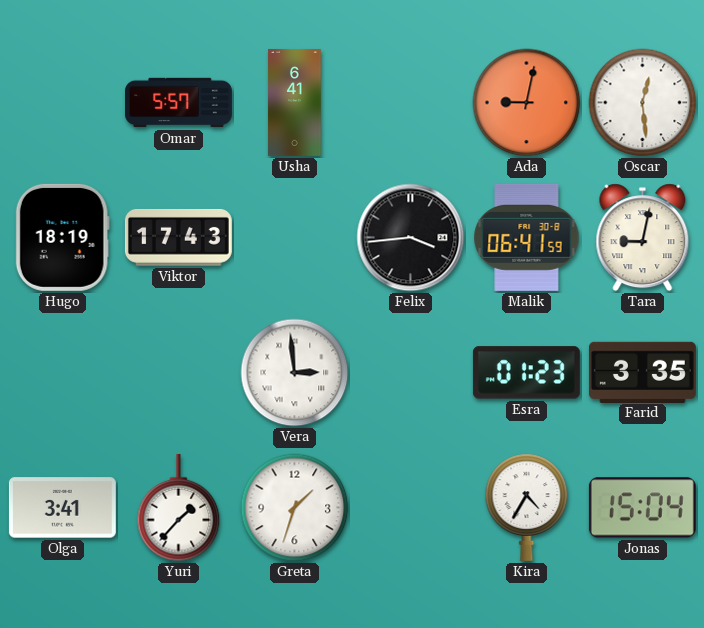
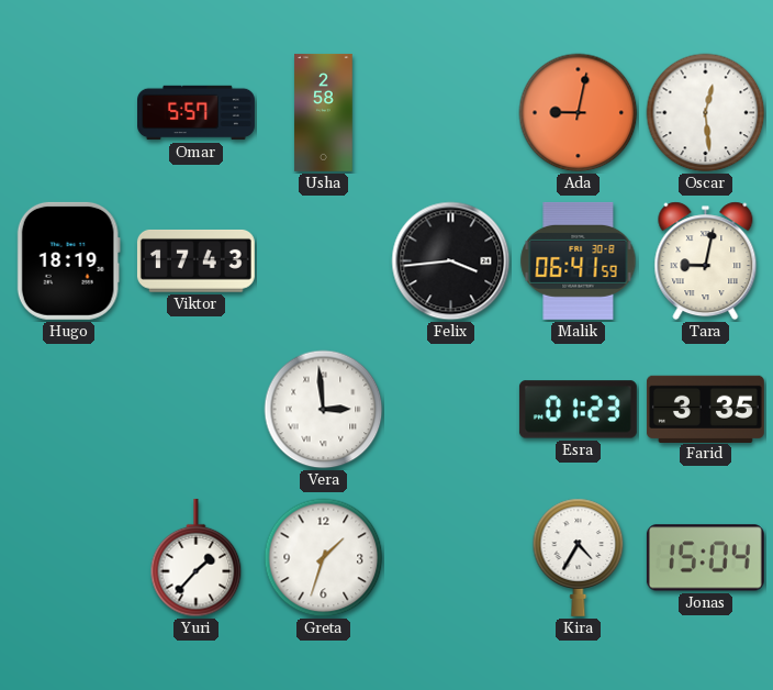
Usha: 6:41 -> 2:58 (324, 112)
Olga: 3:41 -> none (62, 508)
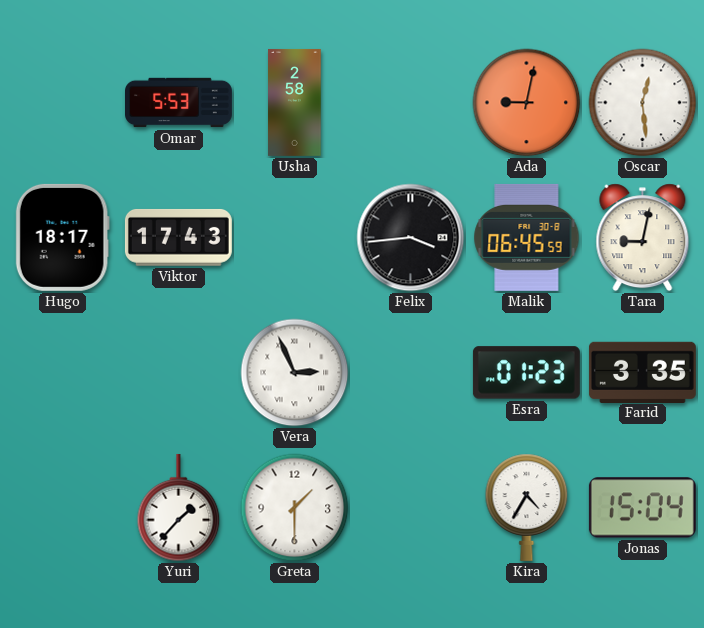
Omar: 5:57 -> 5:53 (179, 103)
Hugo: 18:19 -> 18:17 (62, 237)
Malik: 06:41 -> 06:45 (527, 237)
Vera: 2:59 -> 2:56 (295, 373)
Greta: 1:33 -> 1:30 (295, 508)
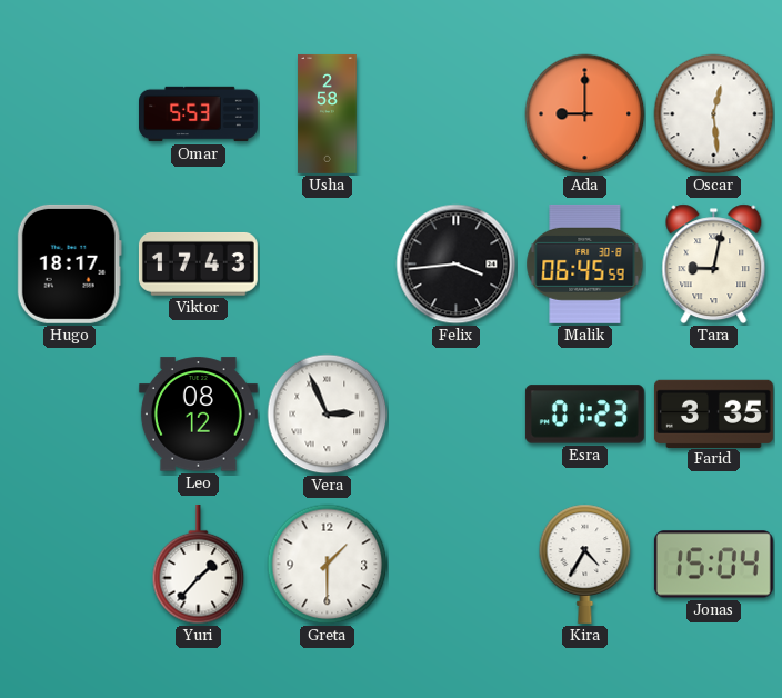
Ada: 9:02 -> 9:00 (585, 114)
Leo: none -> 08:12 (198, 415)
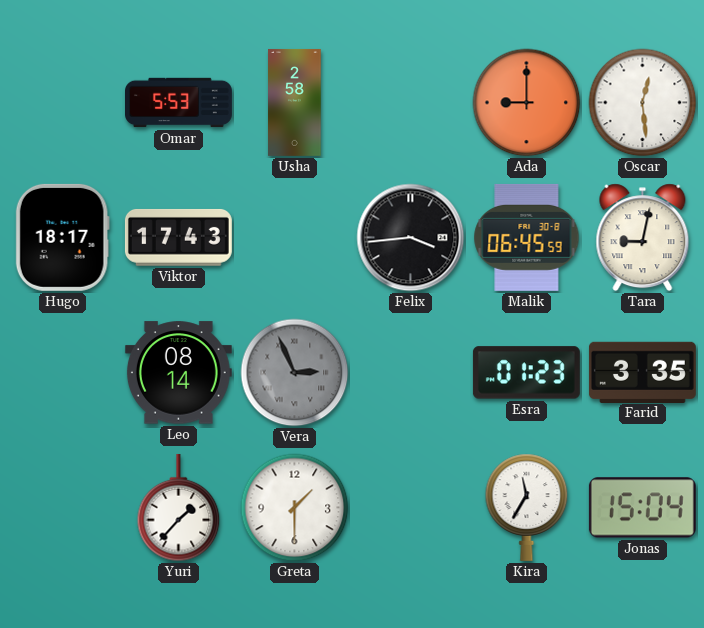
Leo: 08:12 -> 08:14 (178, 373)
Vera dial: white -> grey (295, 373)
Kira: 4:35 -> 11:35 (527, 507)
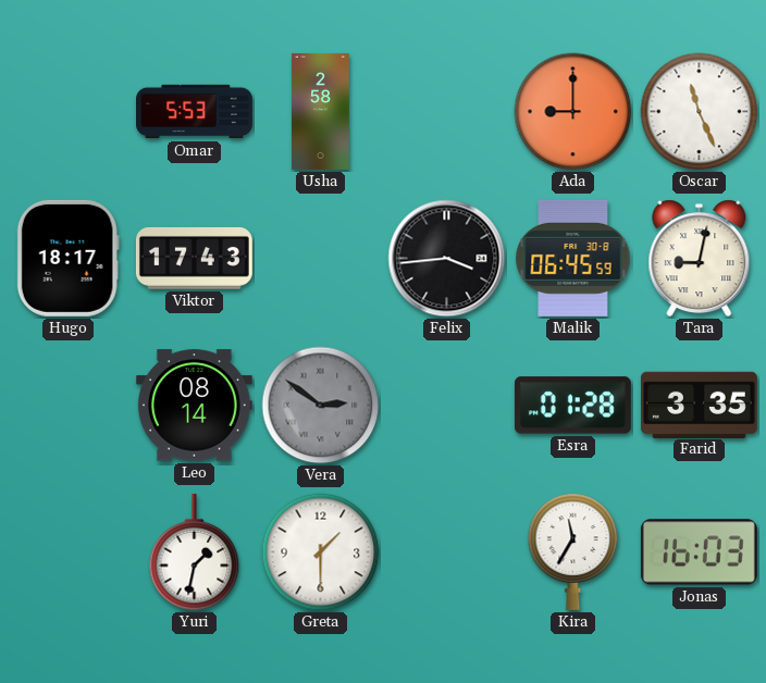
Oscar: 12:29 -> 11:26 (700, 112)
Vera: 2:56 -> 2:51 (321, 406)
Esra: 01:23 -> 01:28 (572, 406)
Yuri: 1:37 -> 1:32 (195, 552)
Jonas: 15:04 -> 16:03 (699, 552)
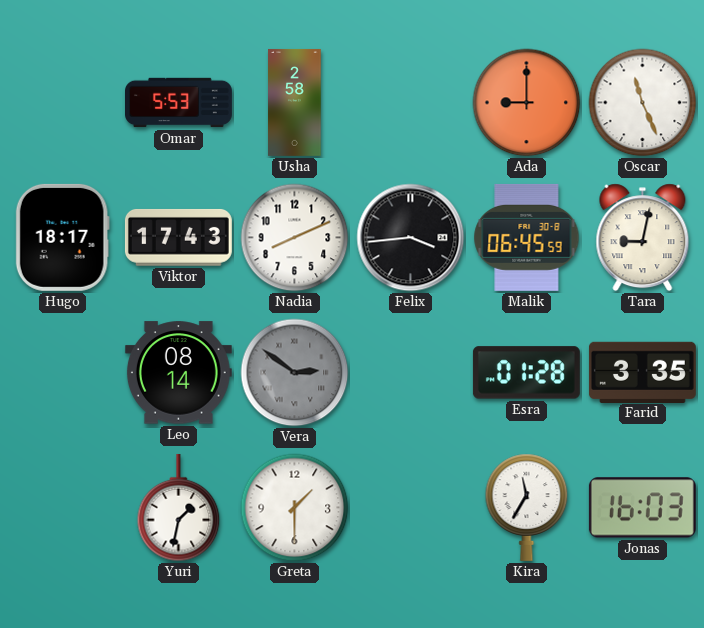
Nadia: none -> 8:11 (295, 238)
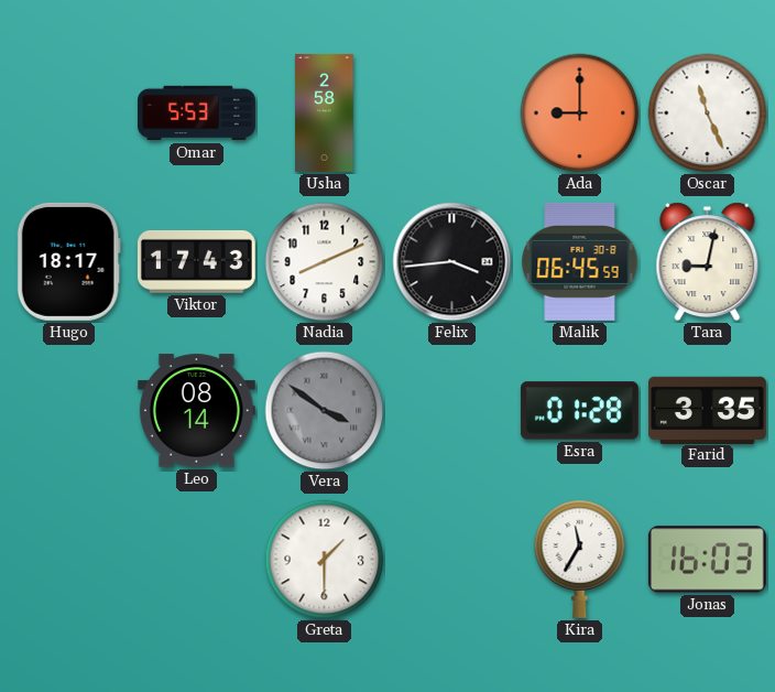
Vera: 2:51 -> 3:51 (325, 411)
Yuri: 1:32 -> none (179, 508)
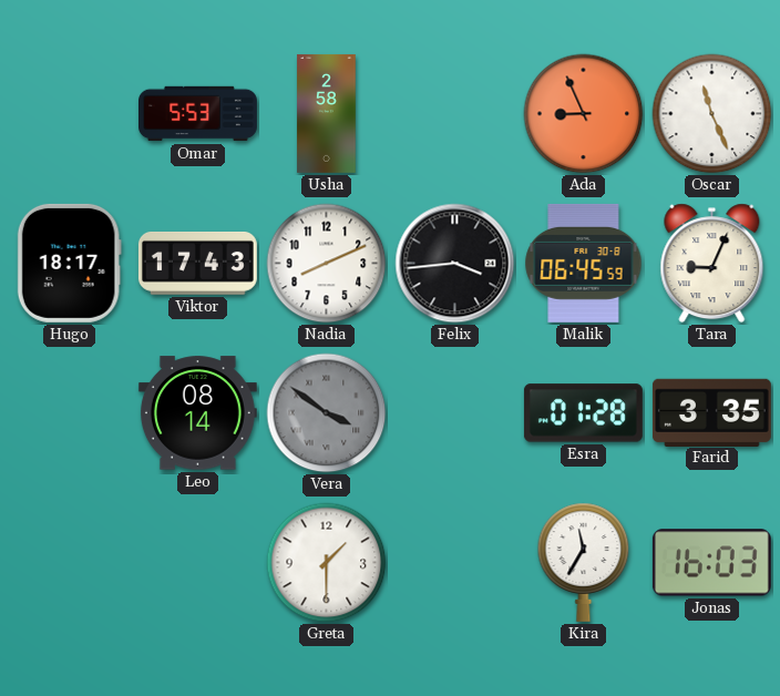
Ada: 9:00 -> 8:56 (584, 114)
Tara: 9:02 -> 9:04 (712, 264)
